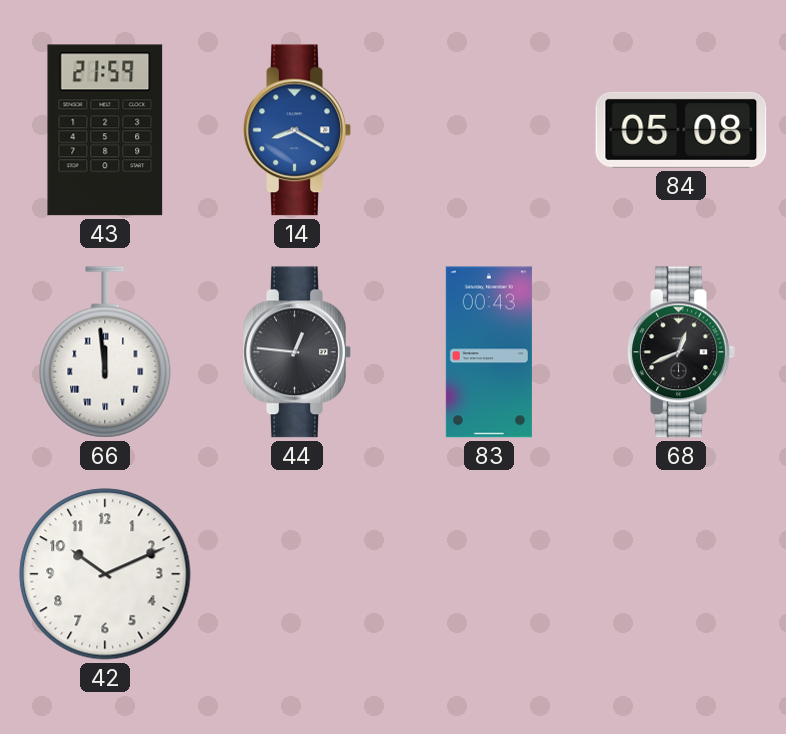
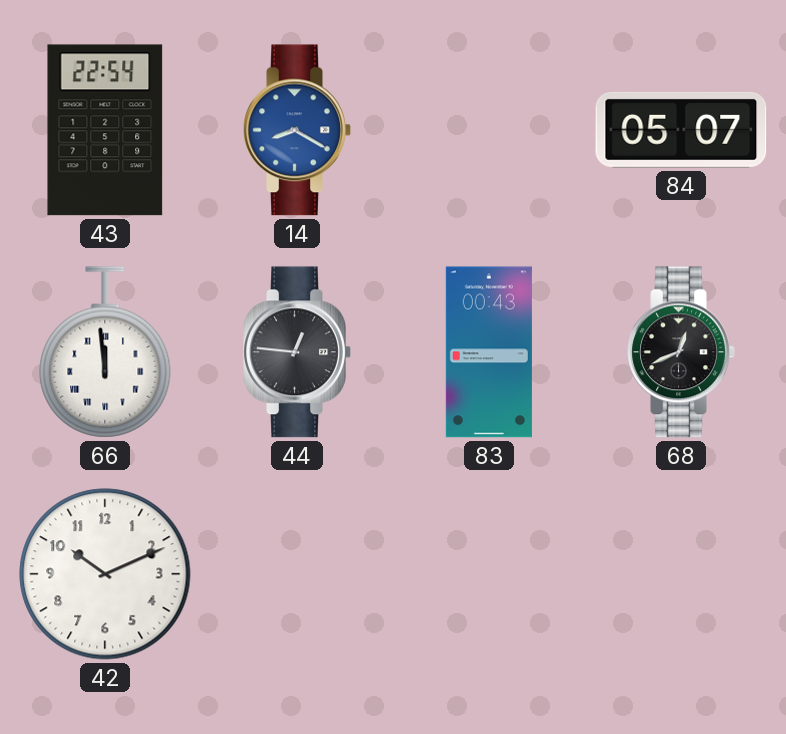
43: 21:59 -> 22:54 (105, 130)
84: 05:08 -> 05:07 (681, 130)
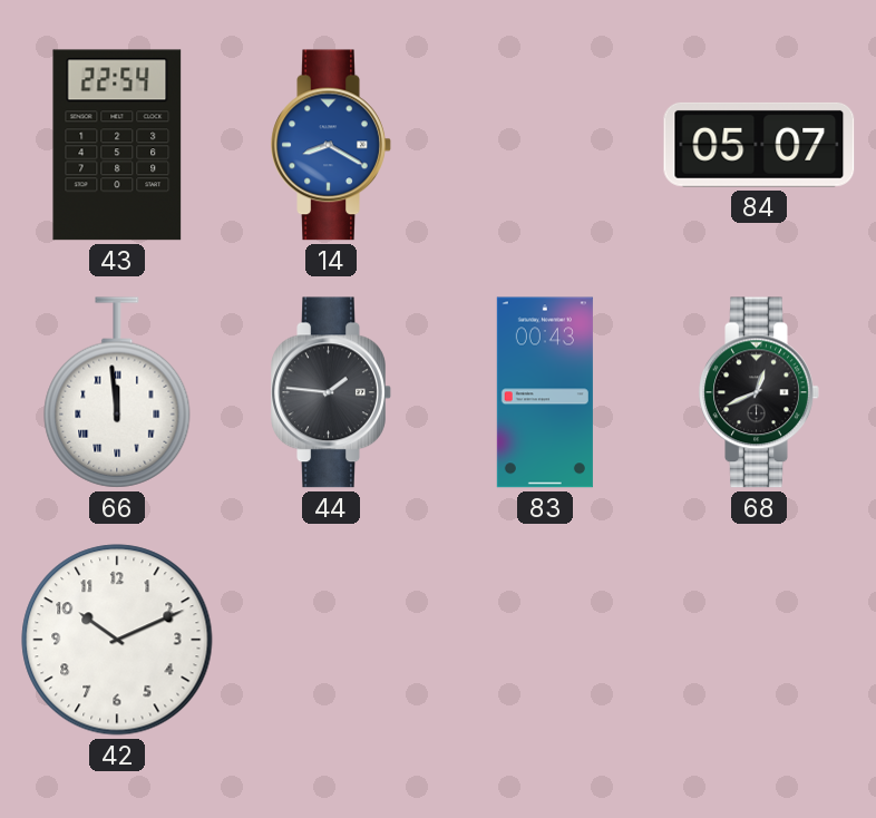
44: 12:46 -> 1:46 (331, 392)
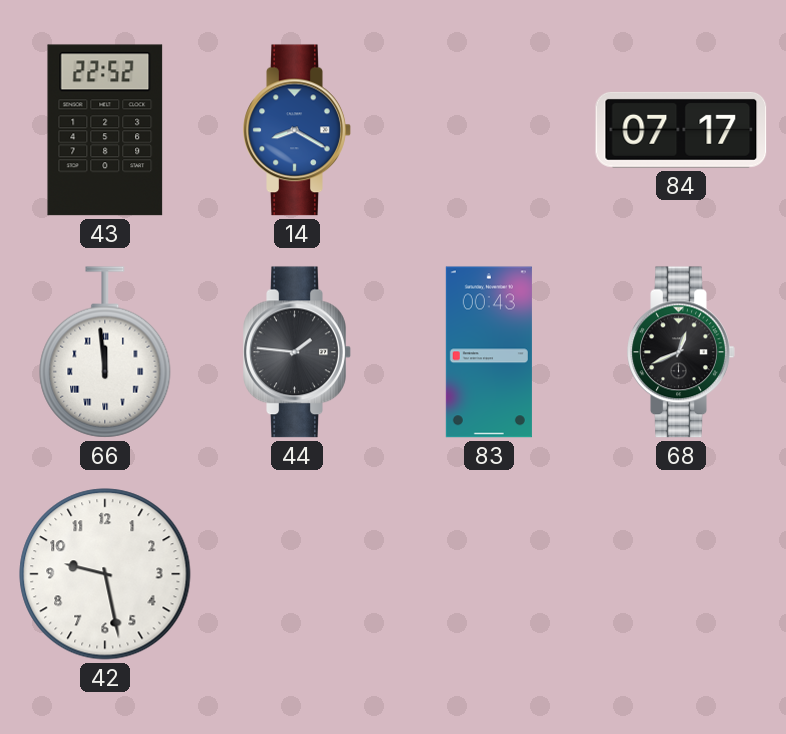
43: 22:54 -> 22:52 (105, 130)
84: 05:07 -> 07:17 (681, 130)
42: 10:11 -> 9:28 (105, 574)
